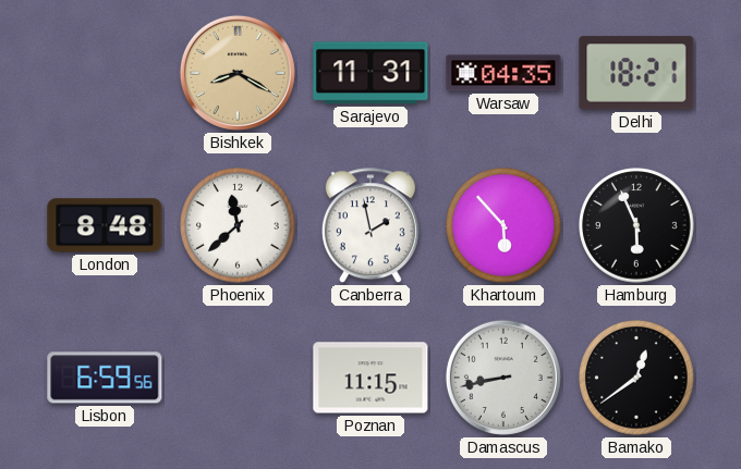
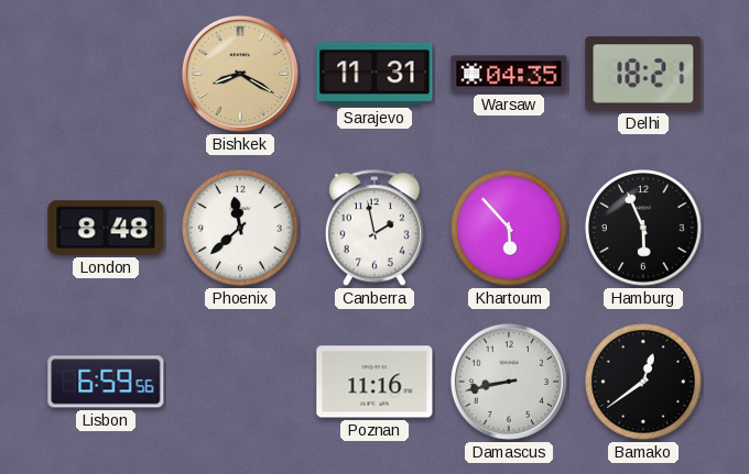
Poznan: 11:15 -> 11:16 (374, 382)
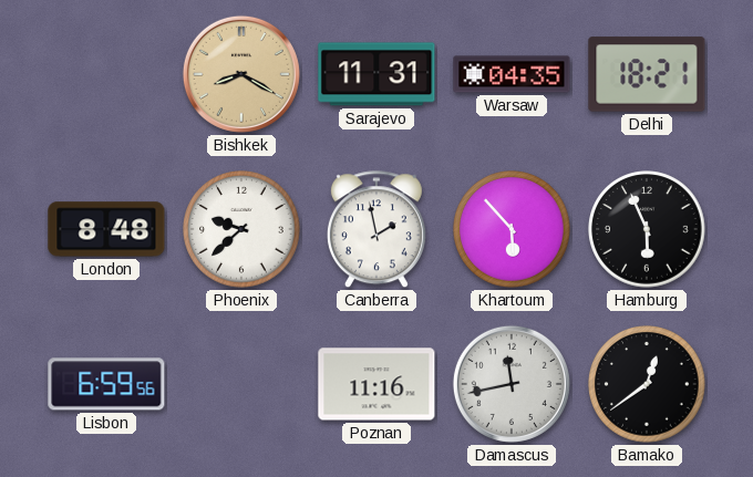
Phoenix: 11:38 -> 9:38 (241, 229)
Damascus: 8:43 -> 11:43 (512, 384)
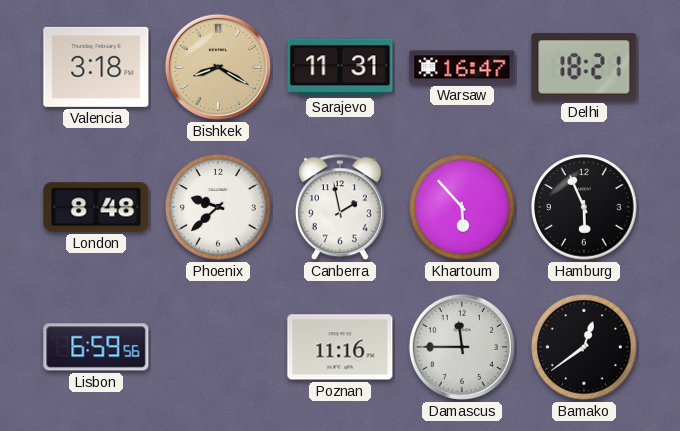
Valencia: none -> 3:18 (96, 67)
Warsaw: 04:35 -> 16:47 (462, 67)
Damascus: 11:43 -> 11:45 (462, 347)
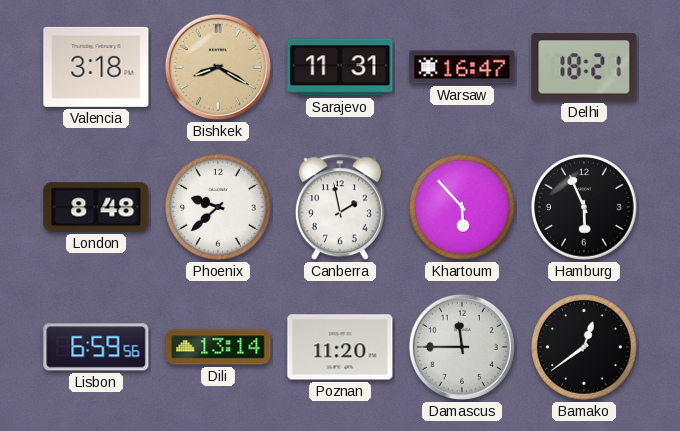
Dili: none -> 13:14 (218, 347)
Poznan: 11:16 -> 11:20 (340, 347)
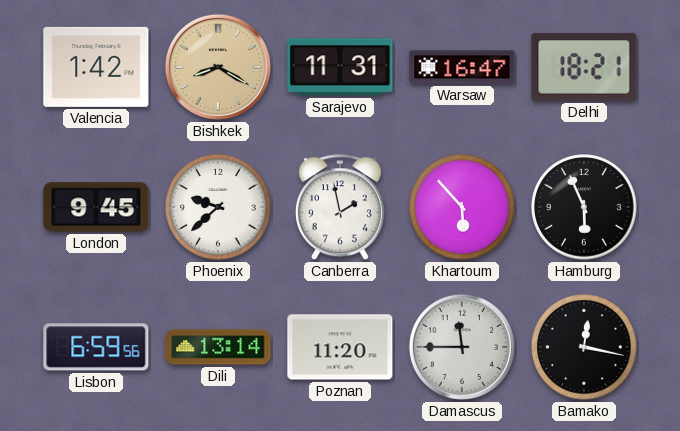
Valencia: 3:18 -> 1:42 (96, 67)
London: 8:48 -> 9:45 (96, 207)
Bamako: 12:39 -> 12:17 (584, 347)
